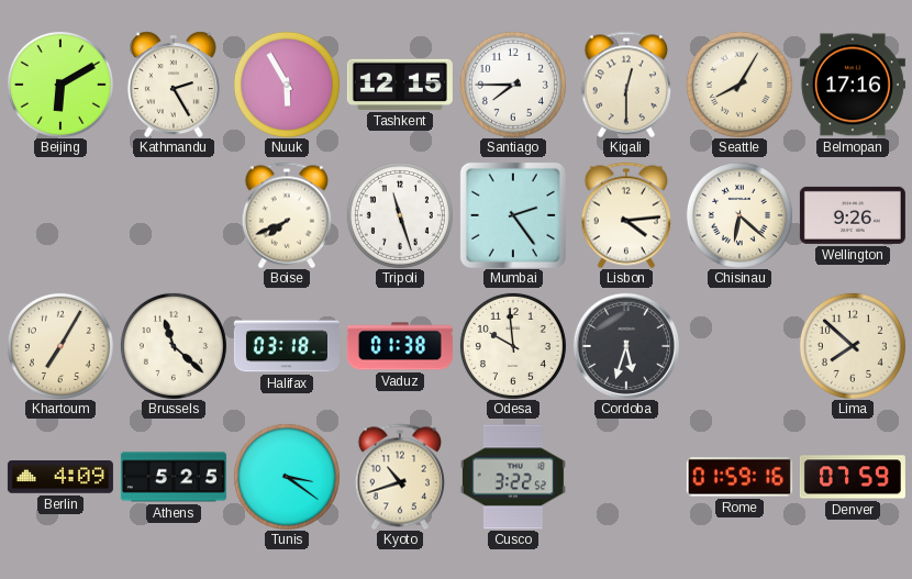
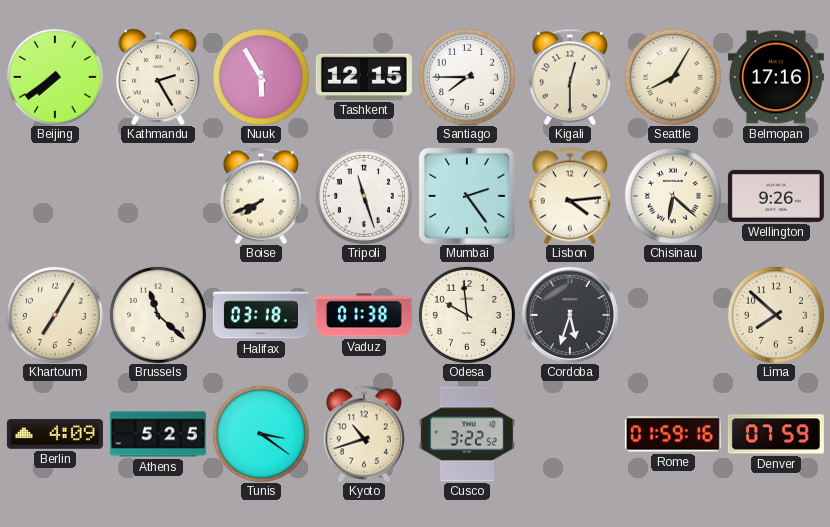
Beijing: 6:10 -> 7:39 (55, 77)
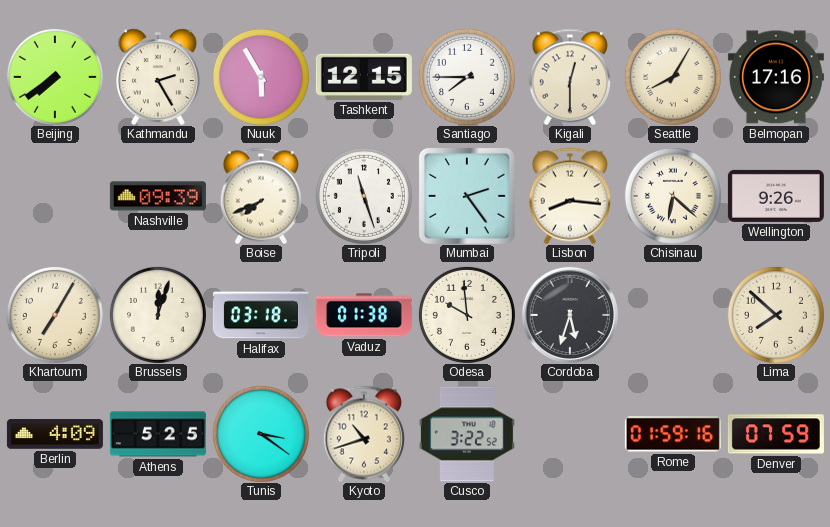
Nashville: none -> 09:39 (158, 196)
Lisbon: 4:14 -> 8:16 (570, 196)
Brussels: 11:22 -> 12:03 (158, 315)
